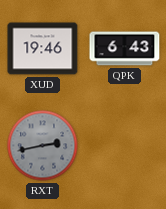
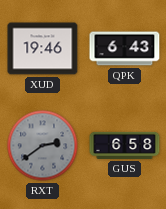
RXT: 2:43 -> 2:39 (43, 146)
GUS: none -> 6:58 (125, 145)
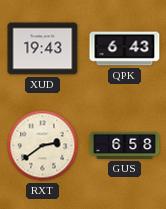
XUD: 19:46 -> 19:43 (43, 49)
RXT dial: grey -> cream (43, 146)
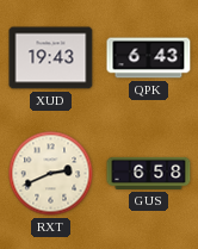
RXT: 2:39 -> 2:41 (51, 174)
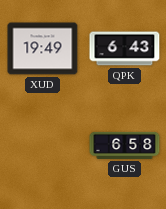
XUD: 19:43 -> 19:49 (43, 49)
RXT: 2:41 -> none (51, 174)
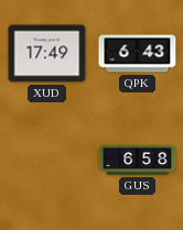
XUD: 19:49 -> 17:49 (47, 54)
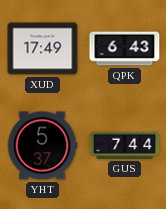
YHT: none -> 5:37 (42, 146)
GUS: 6:58 -> 7:44 (125, 145)
